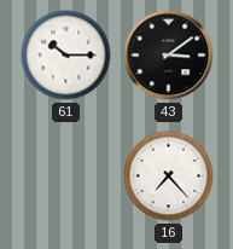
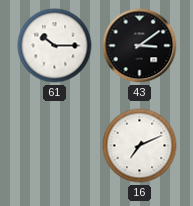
16: 7:23 -> 7:11 (140, 146)
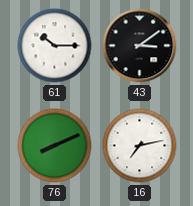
76: none -> 8:11 (55, 146)
16: 7:11 -> 7:13 (140, 146)
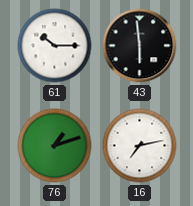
43: 3:09 -> 5:59 (140, 46)
76: 8:11 -> 1:12 (55, 146)
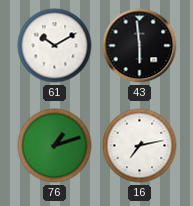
61: 10:15 -> 10:10 (55, 46)
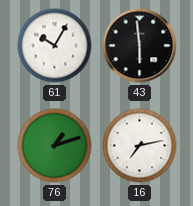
61: 10:10 -> 10:05 (55, 46)
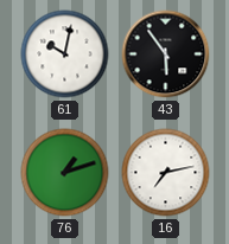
61: 10:05 -> 10:02 (65, 54)
43: 5:59 -> 5:54 (166, 54)
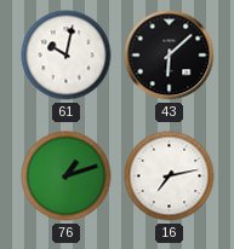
43: 5:54 -> 6:08 (170, 56)
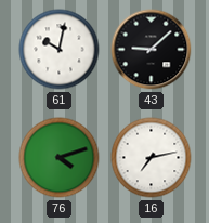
43: 6:08 -> 9:08 (152, 50)
76: 1:12 -> 4:12 (60, 158)
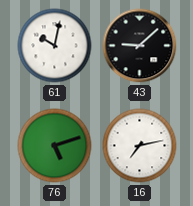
76: 4:12 -> 5:12 (55, 146)
